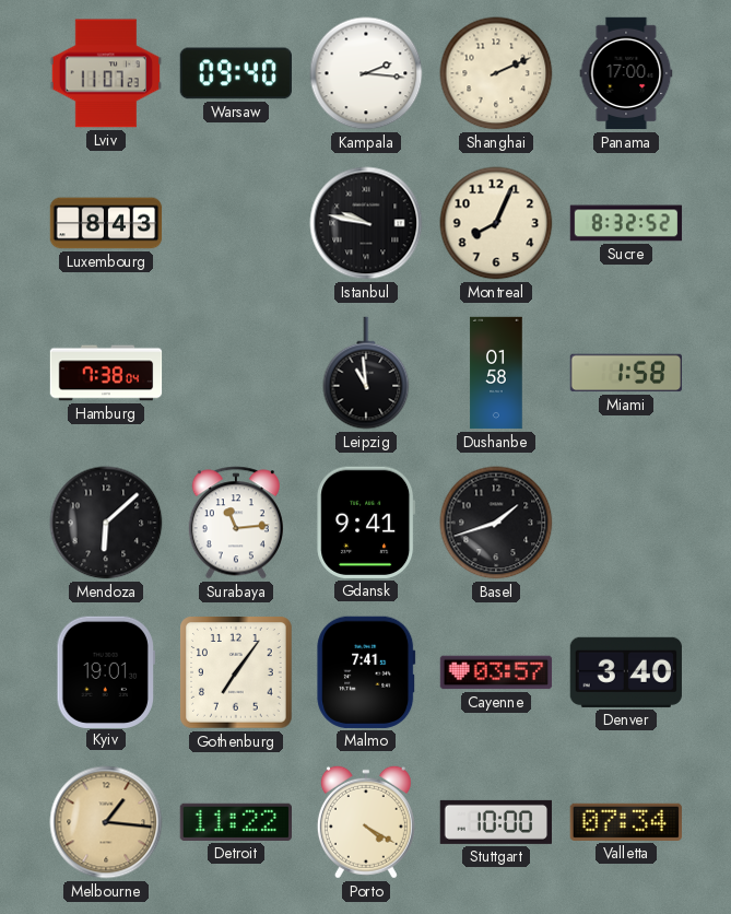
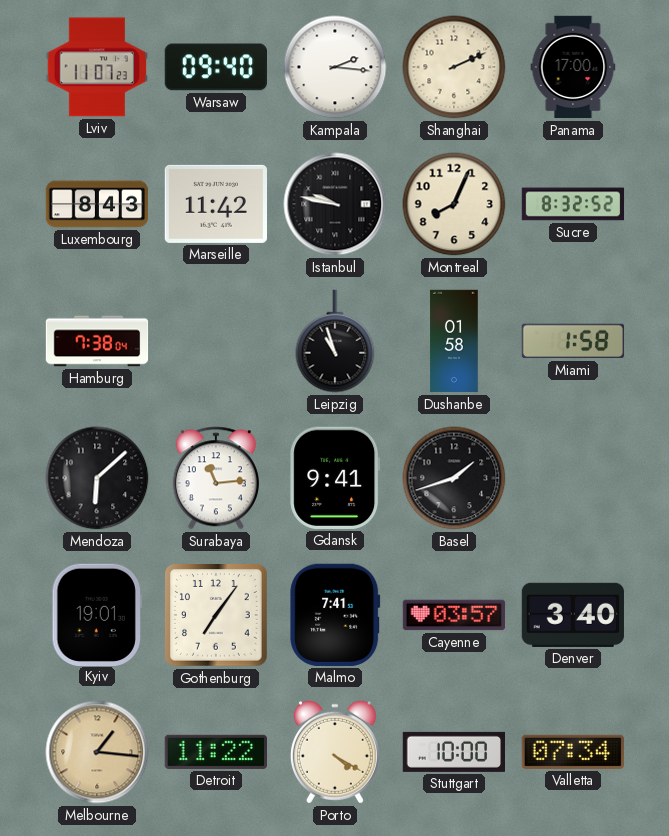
Marseille: none -> 11:42 (215, 204)
Leipzig: 10:59 -> 10:57 (335, 341)
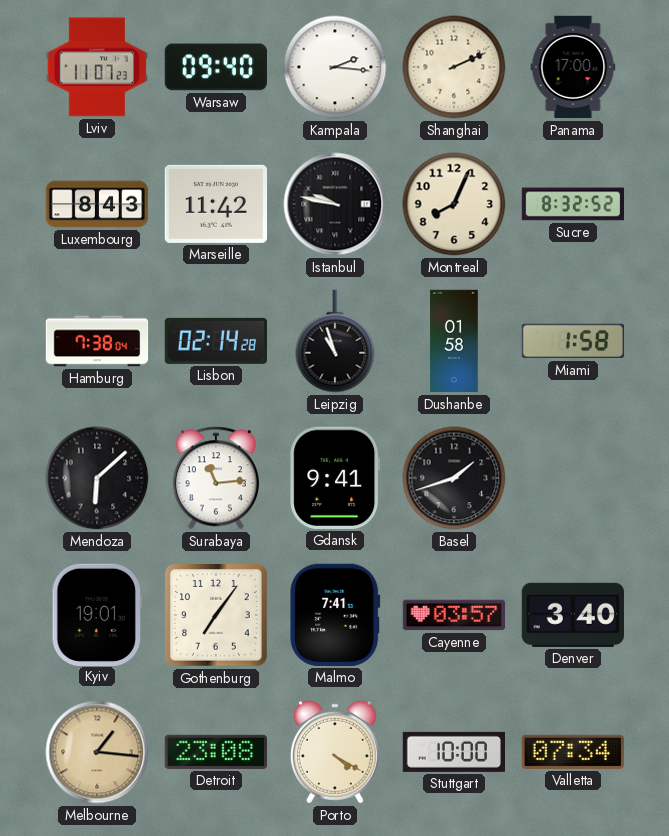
Lisbon: none -> 02:14 (216, 341)
Detroit: 11:22 -> 23:08 (215, 752)
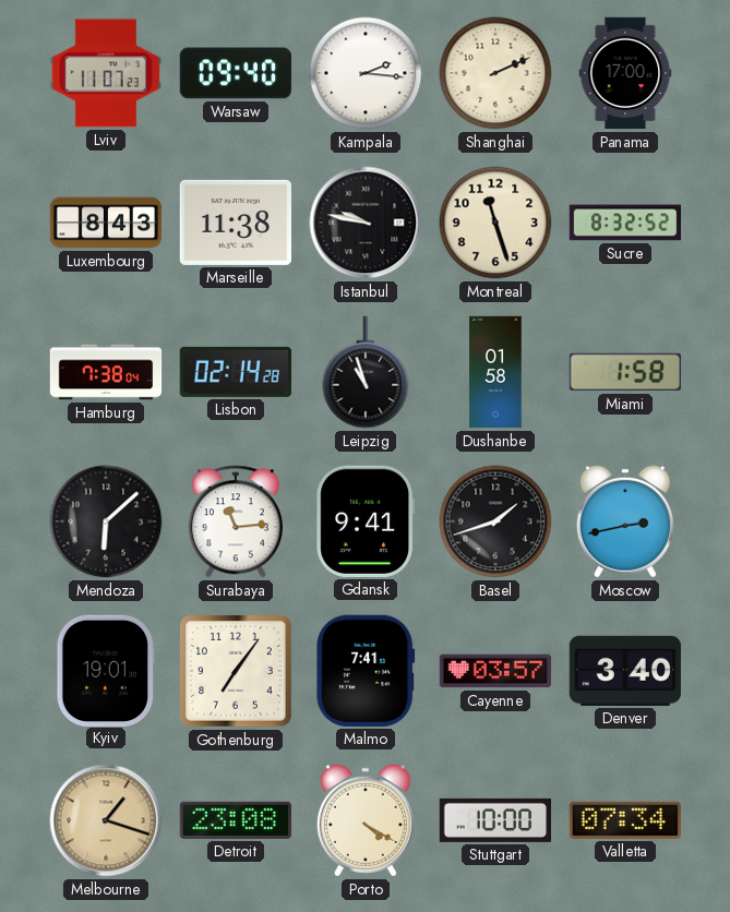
Marseille: 11:42 -> 11:38 (235, 223)
Montreal: 8:04 -> 11:27 (495, 223)
Moscow: none -> 2:43 (625, 521)
Melbourne: 1:16 -> 1:18 (106, 820)
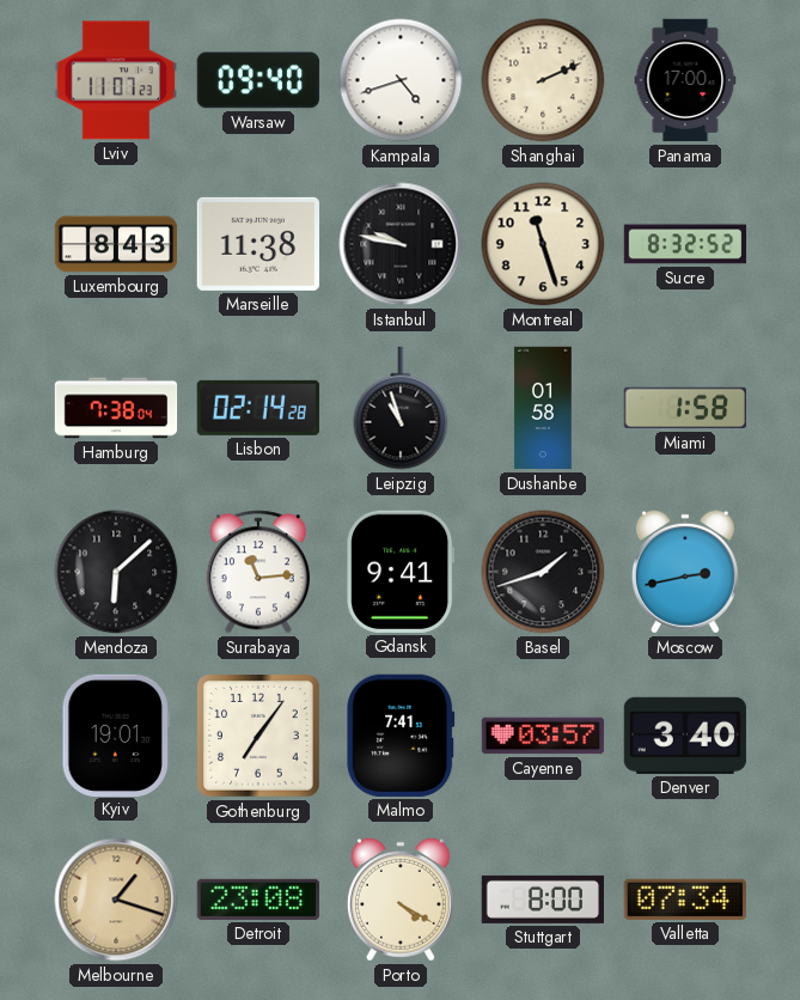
Kampala: 2:16 -> 4:42 (401, 80)
Stuttgart: 10:00 -> 8:00 (542, 900)
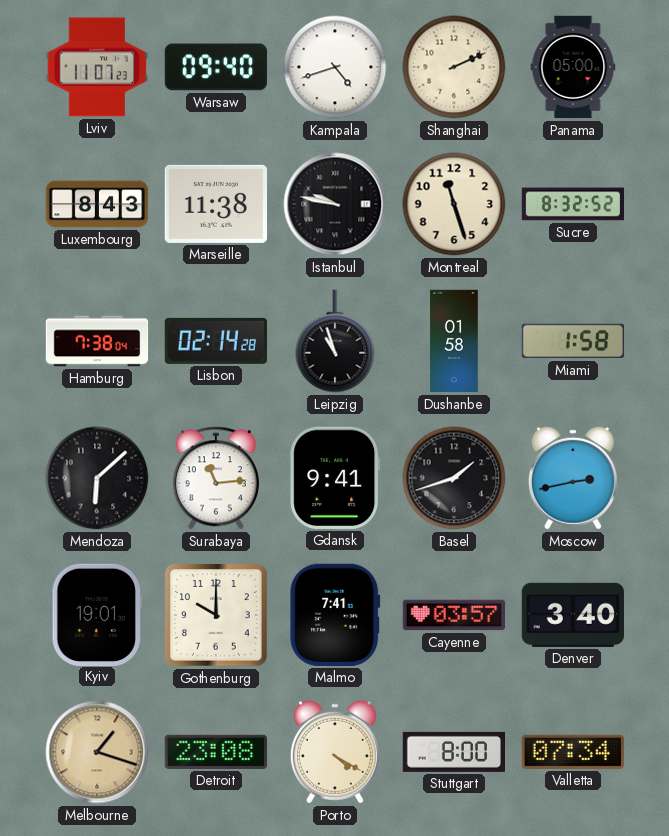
Panama: 17:00 -> 05:00 (573, 67)
Gothenburg: 7:06 -> 10:00 (217, 616)
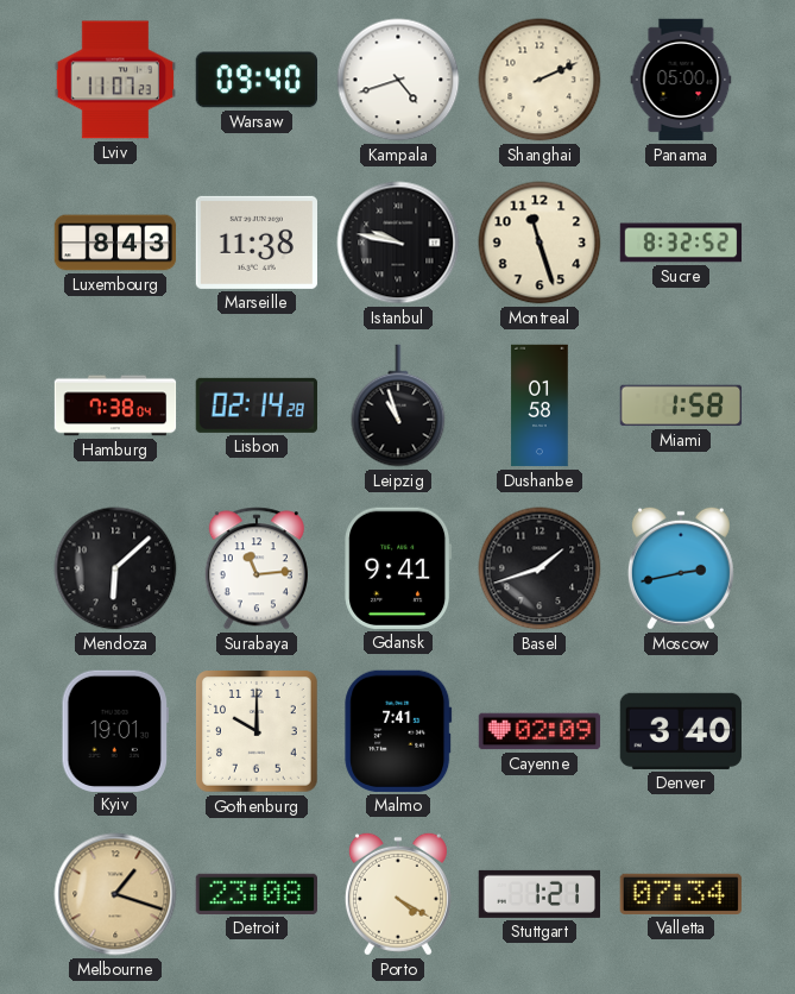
Cayenne: 03:57 -> 02:09 (540, 731)
Stuttgart: 8:00 -> 1:21 (538, 894)
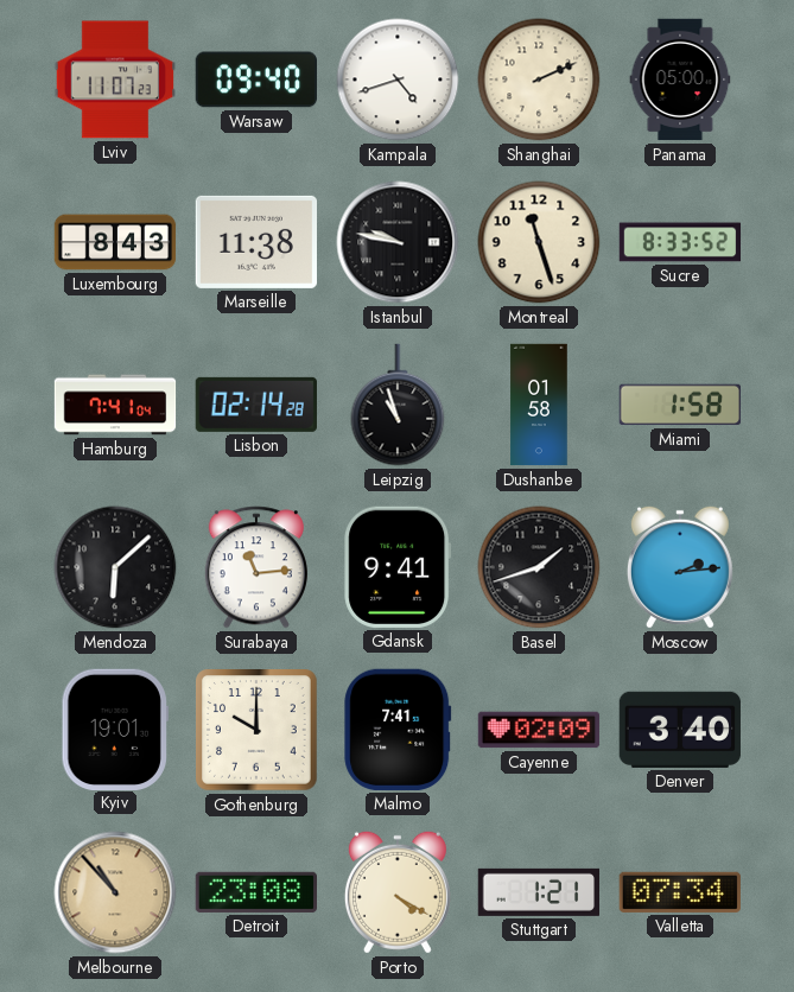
Sucre: 8:32 -> 8:33 (680, 242)
Hamburg: 7:38 -> 7:41 (115, 405)
Moscow: 2:43 -> 2:14 (680, 567)
Melbourne: 1:18 -> 10:53 (115, 892)
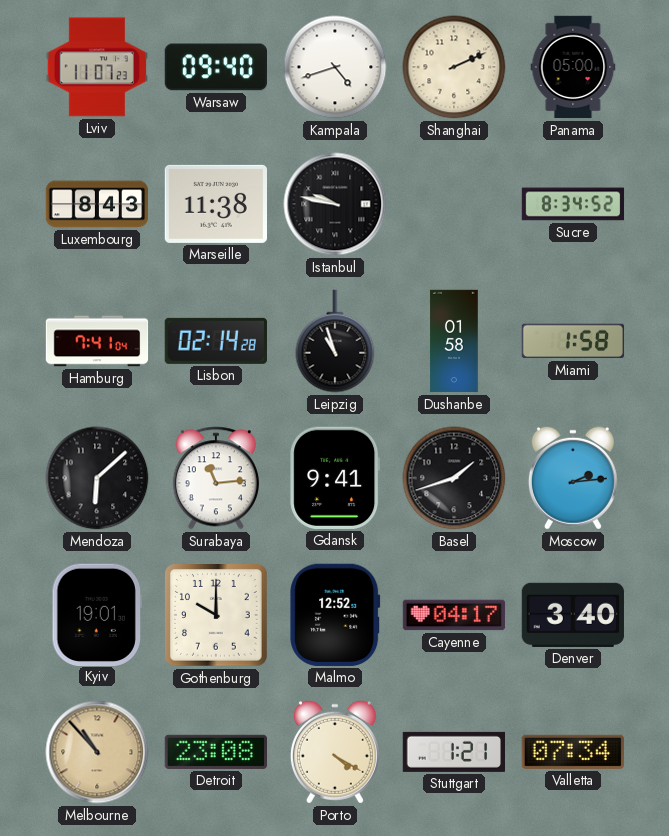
Montreal: 11:27 -> none (539, 242)
Sucre: 8:33 -> 8:34 (573, 204)
Malmo: 7:41 -> 12:52 (335, 615)
Cayenne: 02:09 -> 04:17 (454, 615)
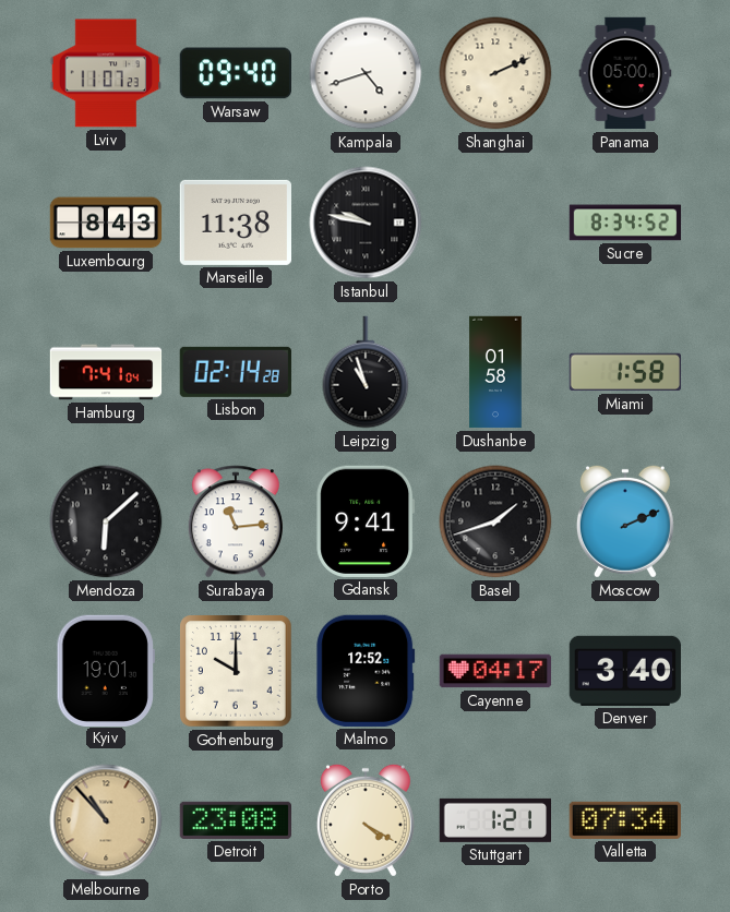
Moscow: 2:14 -> 2:11 (625, 521)
